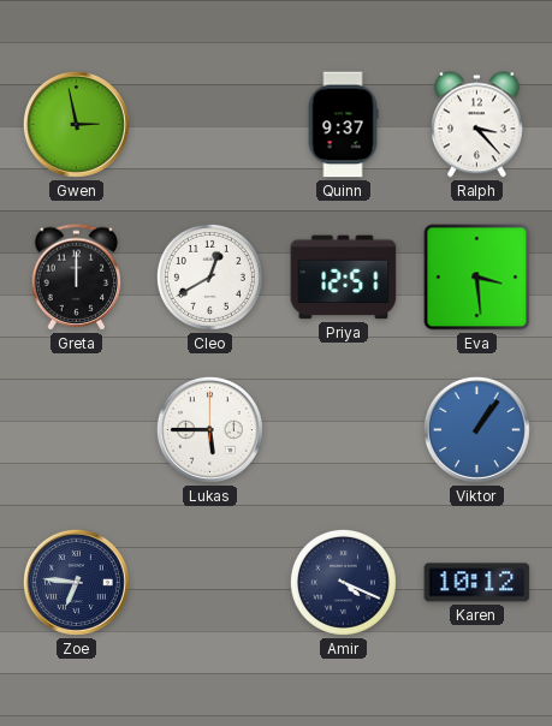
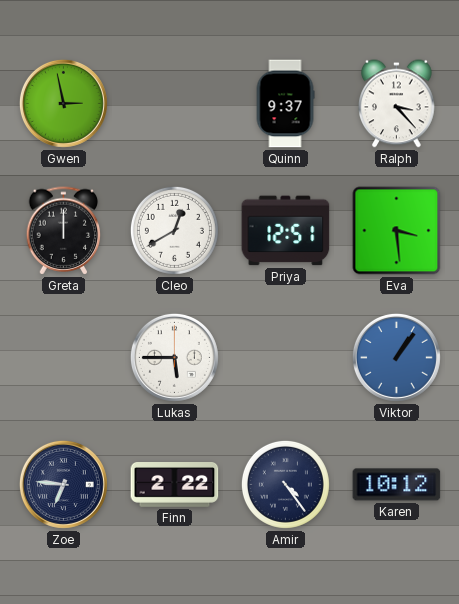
Finn: none -> 2:22 (175, 485)
Amir: 4:19 -> 4:24 (285, 484)
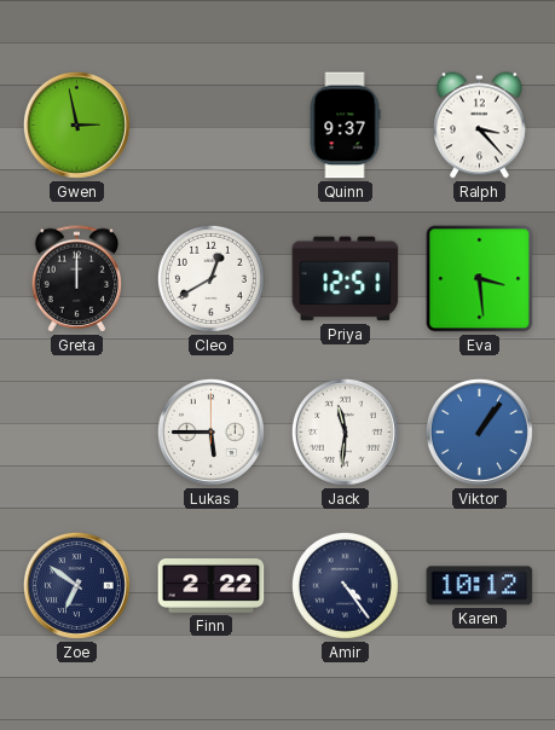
Jack: none -> 11:31 (345, 431)
Zoe: 6:46 -> 6:51 (76, 585)
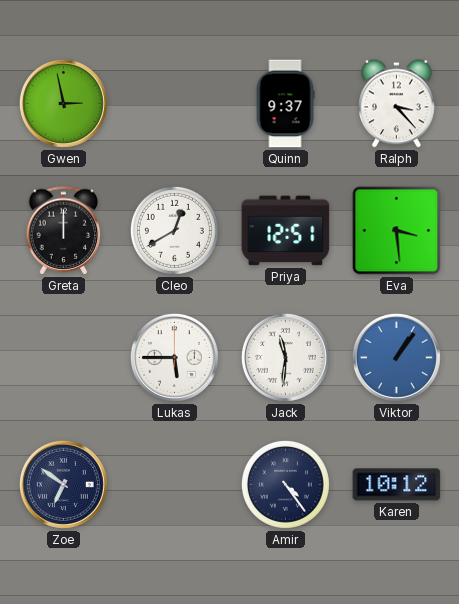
Finn: 2:22 -> none (212, 586)
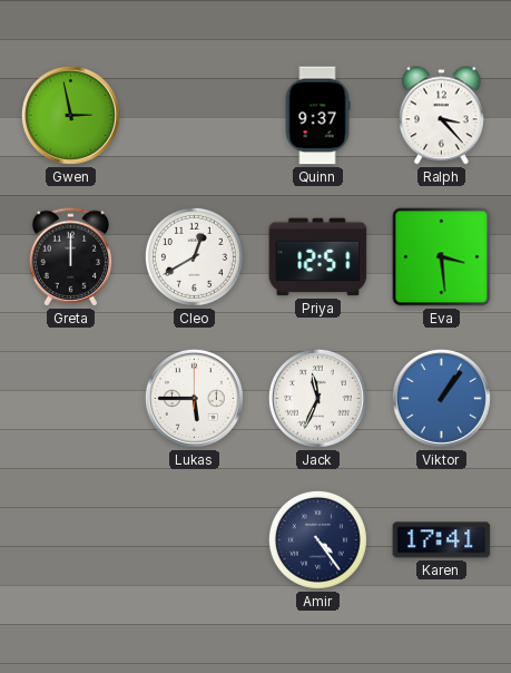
Jack: 11:31 -> 11:34 (317, 398)
Zoe: 6:51 -> none (63, 484)
Karen: 10:12 -> 17:41 (442, 540)
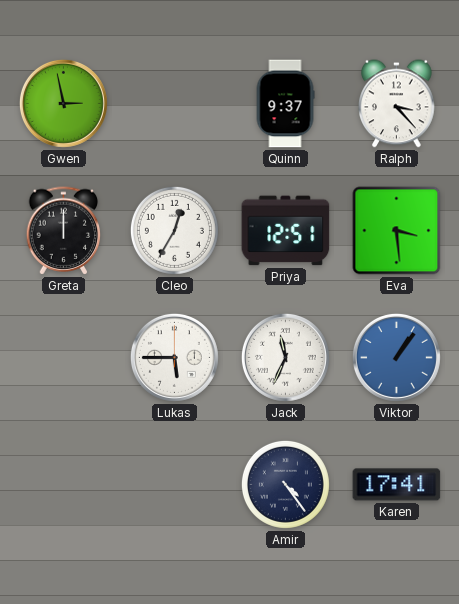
Cleo: 12:40 -> 12:35 (174, 230)
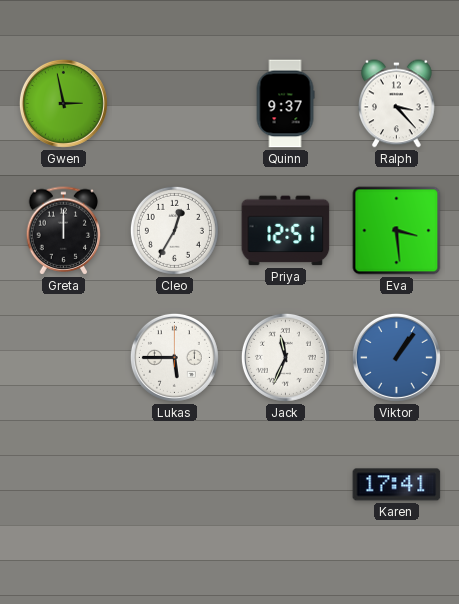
Amir: 4:24 -> none (285, 484)
